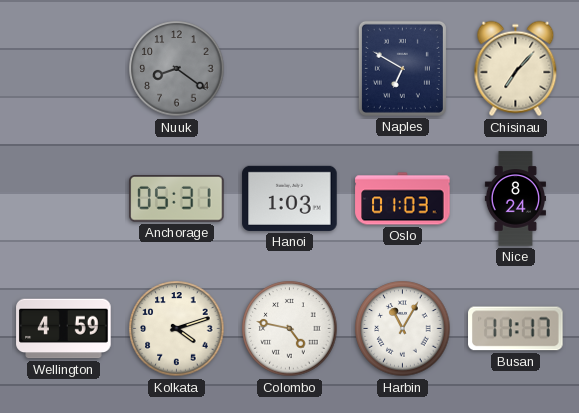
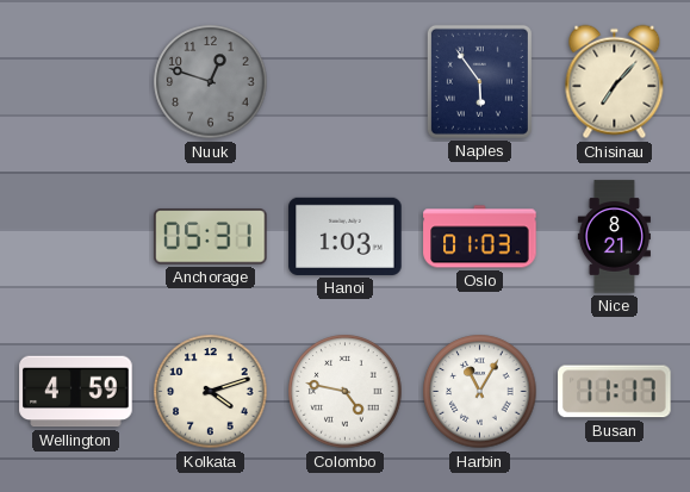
Nuuk: 8:21 -> 12:48 (211, 82)
Naples: 6:50 -> 5:54 (479, 81)
Nice: 8:24 -> 8:21 (614, 237)
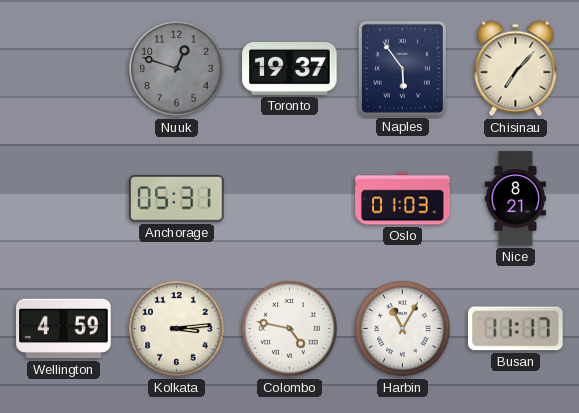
Toronto: none -> 19:37 (290, 69)
Hanoi: 1:03 -> none (346, 236)
Kolkata: 4:12 -> 3:14 (177, 329)
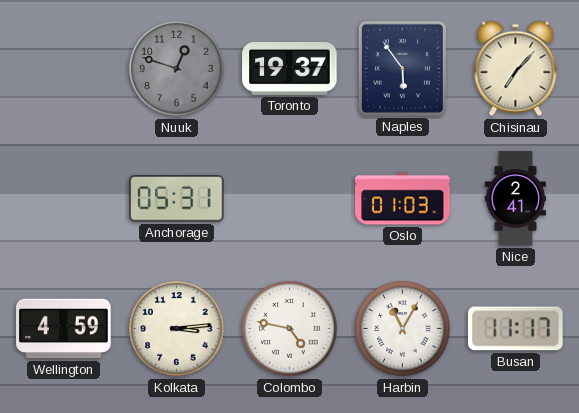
Nice: 8:21 -> 2:41 (515, 199)
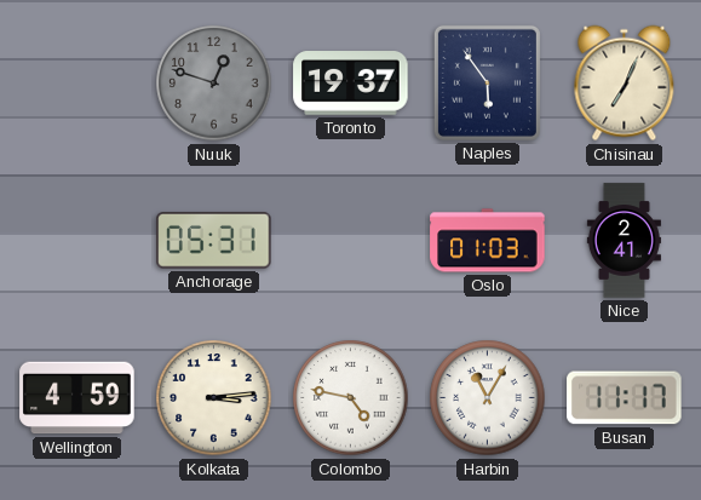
Chisinau: 7:07 -> 7:04 (625, 84)
